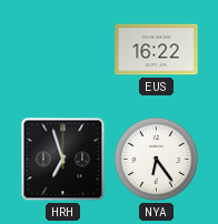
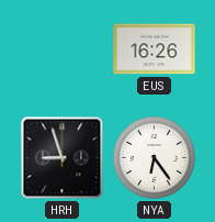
EUS: 16:22 -> 16:26 (155, 49)
HRH: 6:57 -> 8:57 (63, 158)
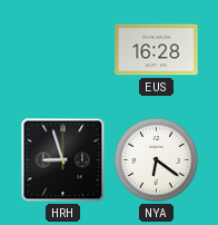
EUS: 16:26 -> 16:28 (157, 50)
NYA: 6:24 -> 6:21 (156, 159)
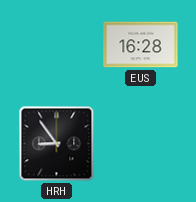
HRH: 8:57 -> 8:54 (57, 144)
NYA: 6:21 -> none (156, 159)
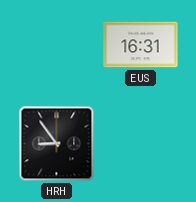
EUS: 16:28 -> 16:31 (141, 45)
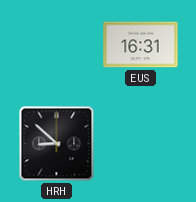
HRH: 8:54 -> 8:52 (57, 144)
